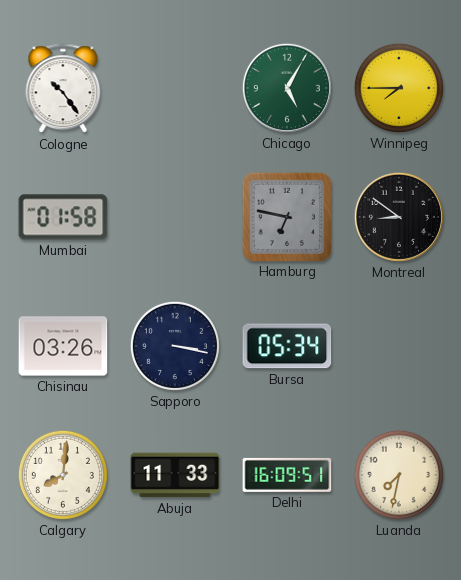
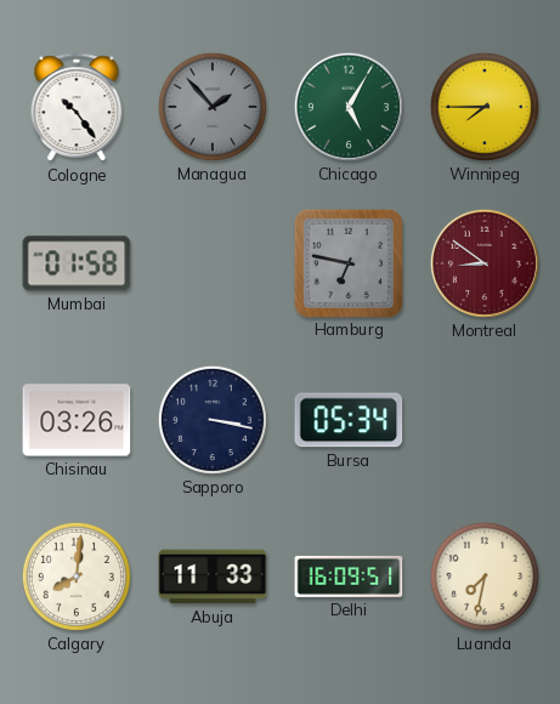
Managua: none -> 1:53 (213, 107)
Montreal dial: black -> burgundy (485, 263)
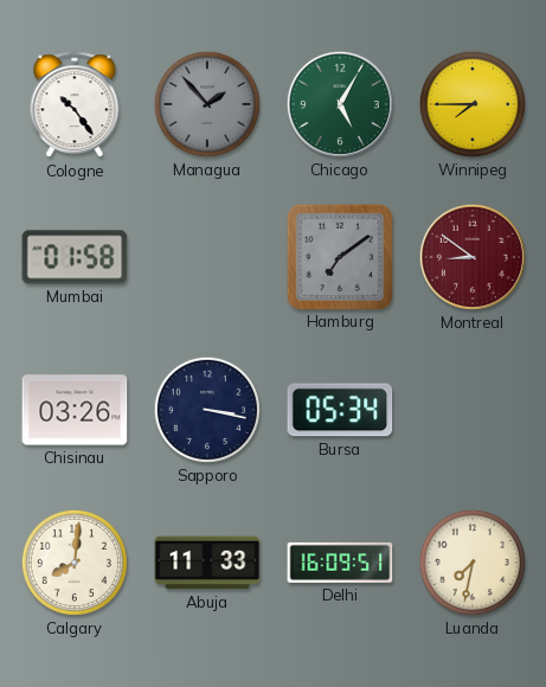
Hamburg: 6:47 -> 7:09 (339, 256)
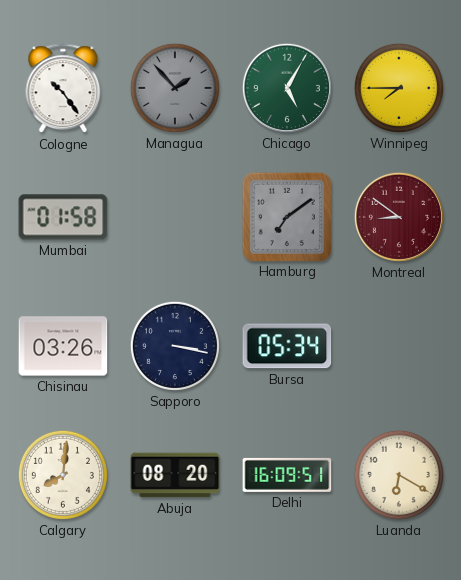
Abuja: 11:33 -> 08:20 (175, 475)
Luanda: 7:32 -> 6:20 (399, 475)
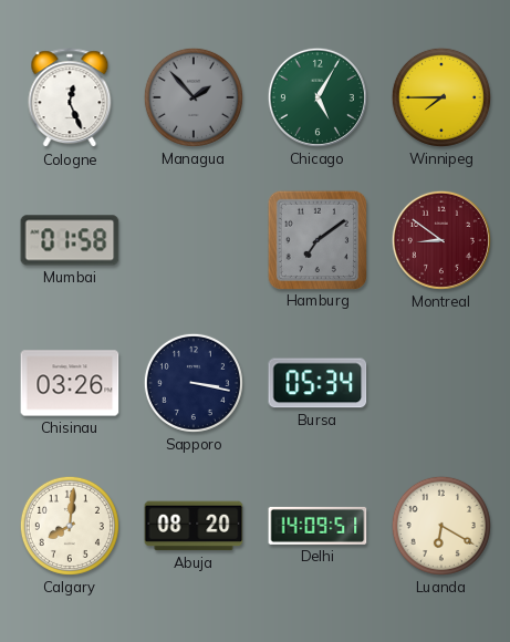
Cologne: 10:24 -> 12:26 (70, 99)
Delhi: 16:09 -> 14:09 (318, 526)
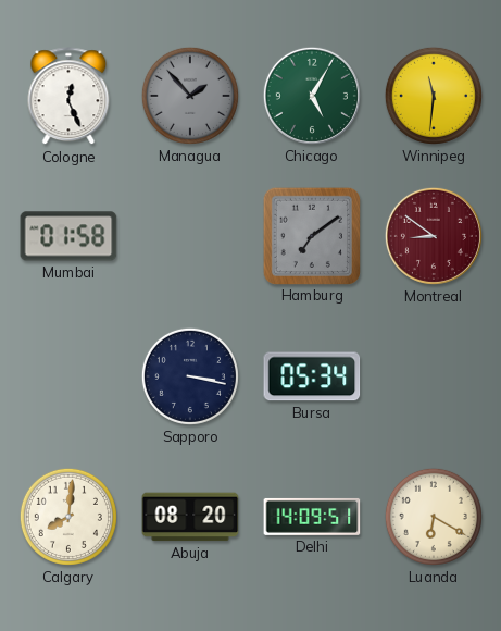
Winnipeg: 7:45 -> 11:31 (434, 96)
Chisinau: 03:26 -> none (70, 383)
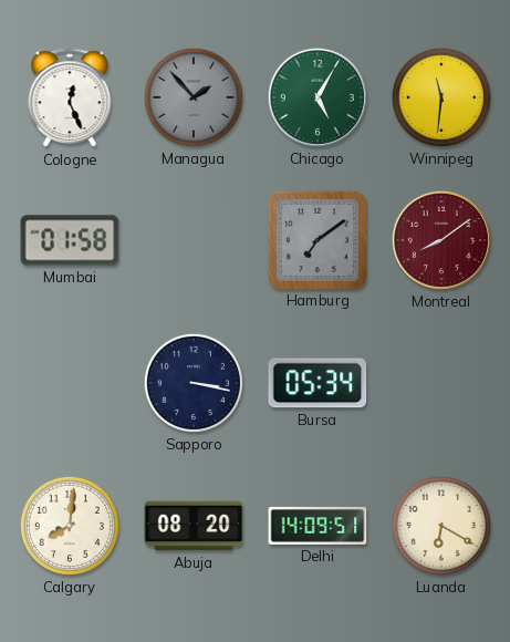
Montreal: 8:51 -> 8:09 (441, 240)
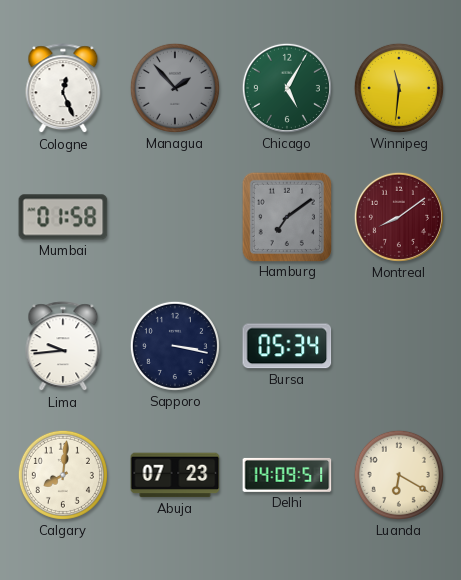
Lima: none -> 9:44 (63, 347)
Abuja: 08:20 -> 07:23 (175, 475)
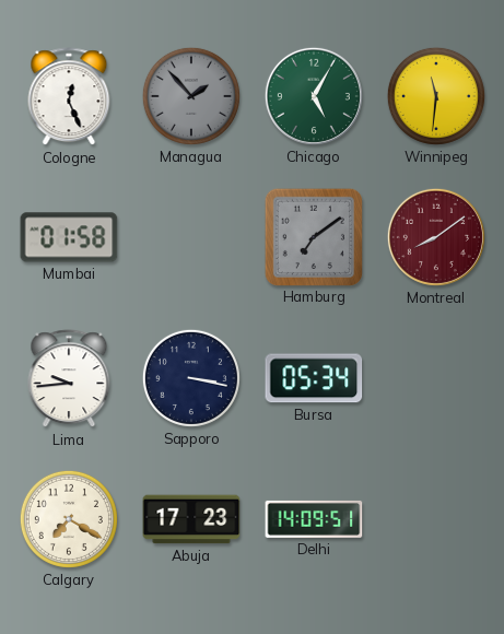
Calgary: 8:01 -> 7:20 (69, 519)
Abuja: 07:23 -> 17:23 (191, 519)
Luanda: 6:20 -> none (399, 475)
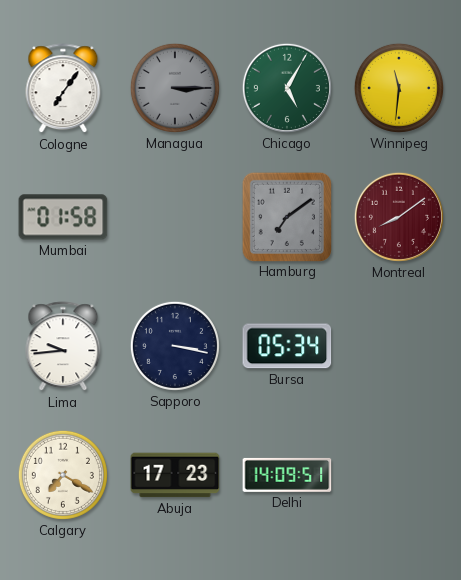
Cologne: 12:26 -> 7:06 (63, 89)
Managua: 1:53 -> 3:15 (175, 88)
